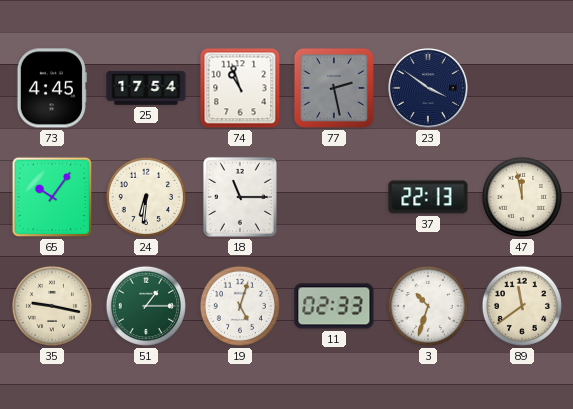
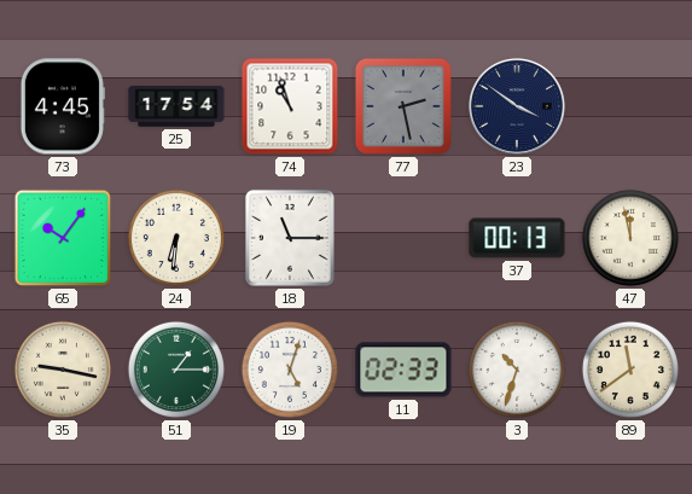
37: 22:13 -> 00:13 (517, 238)
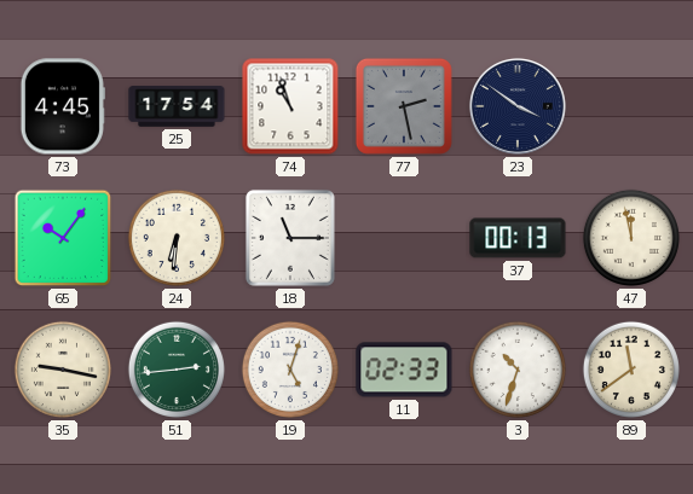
51: 1:15 -> 2:44 (177, 370)
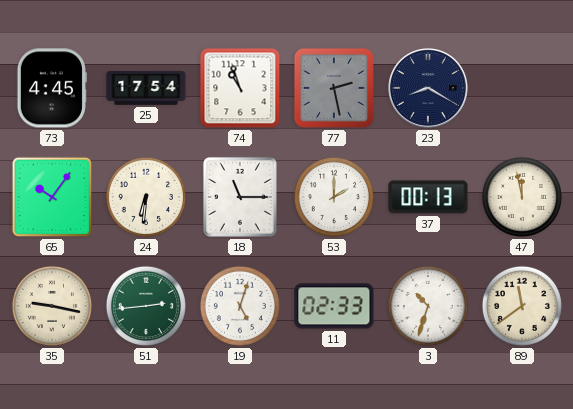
23: 3:51 -> 8:20 (428, 88)
53: none -> 2:00 (334, 197)
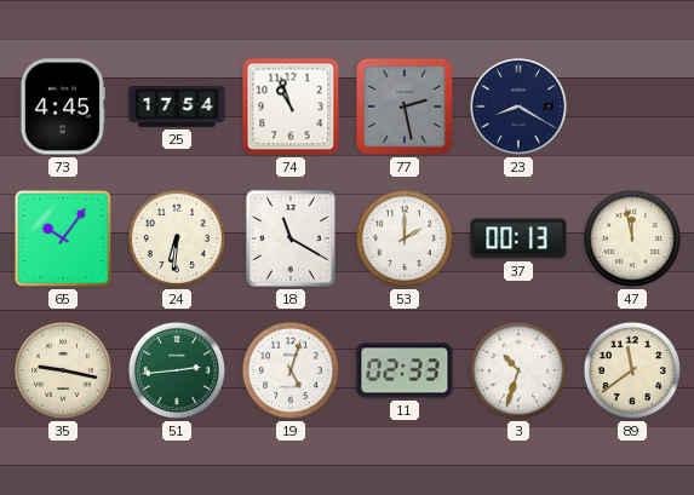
18: 11:15 -> 11:20 (291, 238)
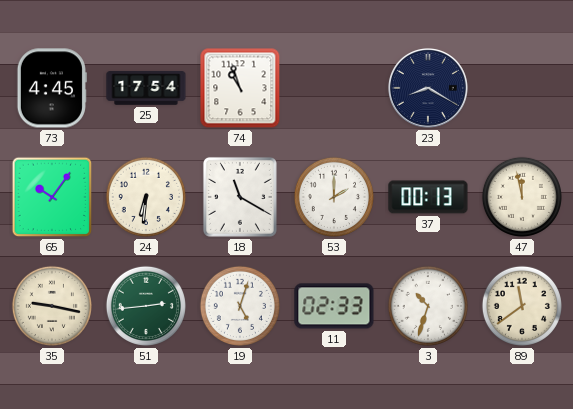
77: 2:28 -> none (405, 107)
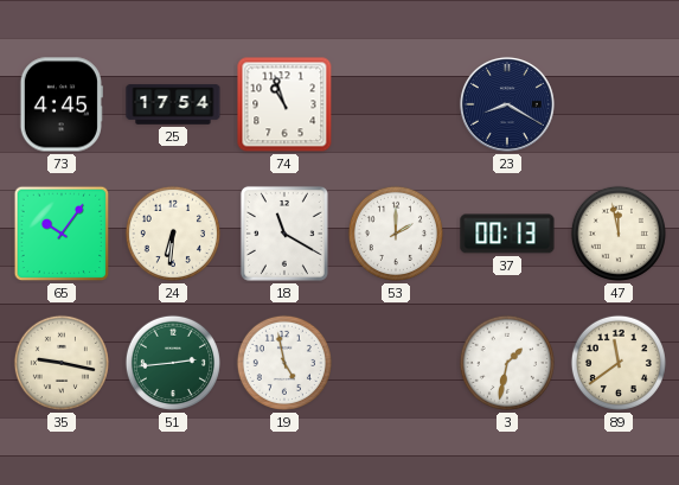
19: 5:03 -> 4:58 (284, 363)
11: 02:33 -> none (334, 306)
3: 10:33 -> 1:32 (507, 363)
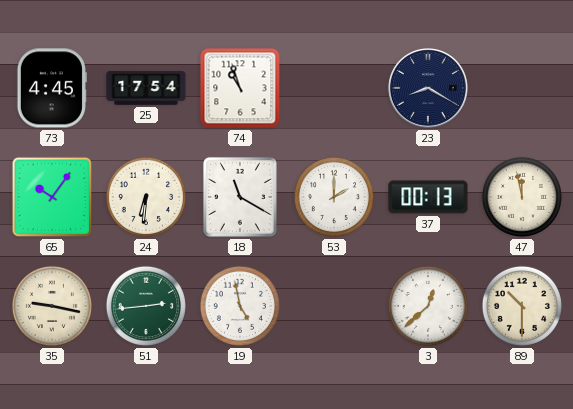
3: 1:32 -> 12:38 (428, 306)
89: 11:39 -> 10:30 (522, 306)
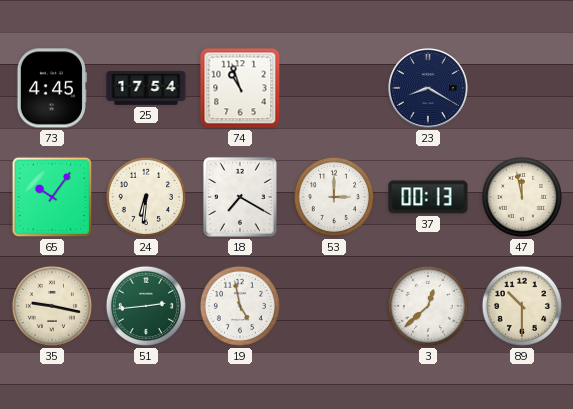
18: 11:20 -> 7:20 (240, 197)
53: 2:00 -> 3:00 (334, 197)
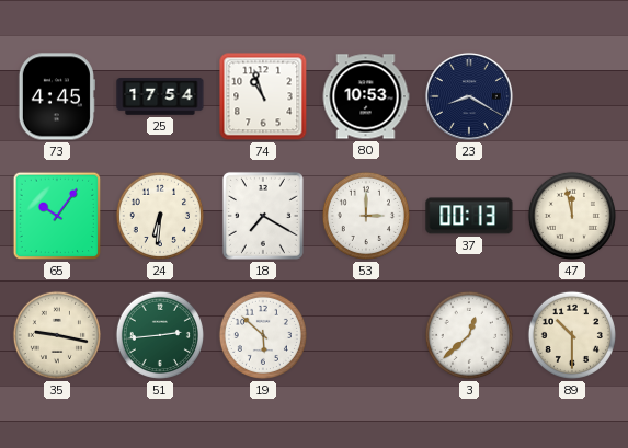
80: none -> 10:53 (366, 96)
19: 4:58 -> 5:52 (263, 335)
